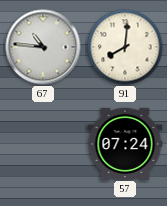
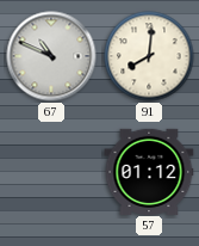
67: 10:46 -> 10:49 (51, 56)
57: 07:24 -> 01:12 (149, 171)
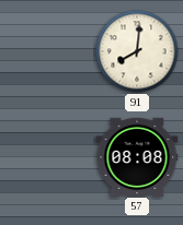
67: 10:49 -> none (51, 56)
57: 01:12 -> 08:08 (137, 156)
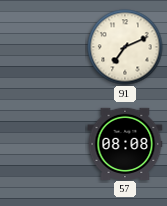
91: 8:01 -> 7:11 (125, 47)
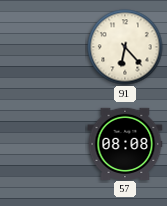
91: 7:11 -> 6:23 (125, 47)
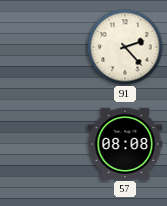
91: 6:23 -> 2:23 (125, 47)
